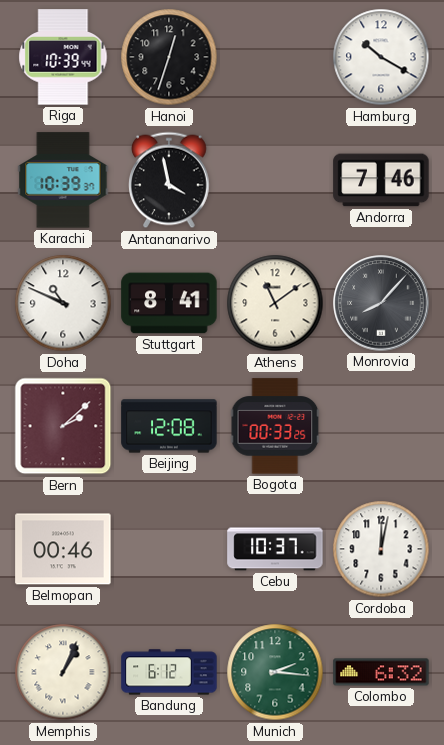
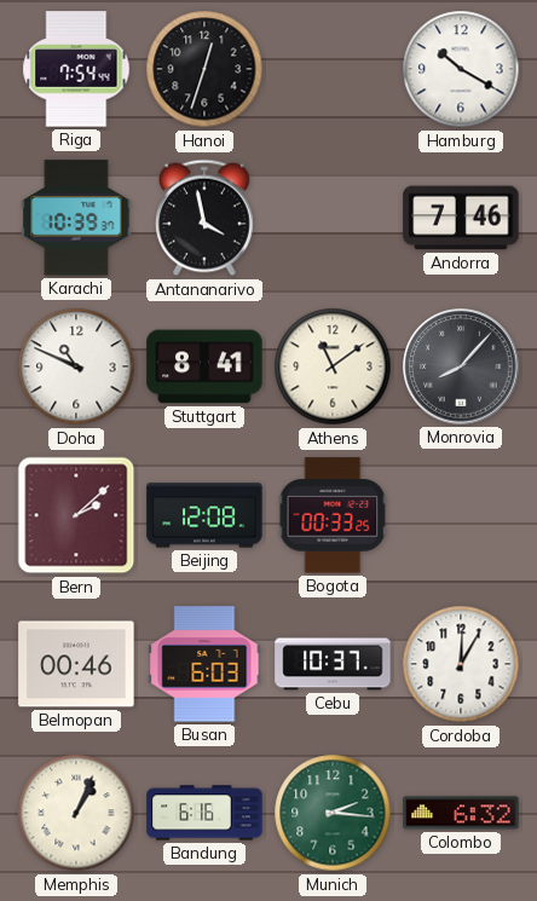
Riga: 10:39 -> 7:54 (76, 69)
Busan: none -> 6:03 (204, 664)
Cordoba: 12:02 -> 12:05 (461, 664)
Bandung: 6:12 -> 6:16 (204, 813)
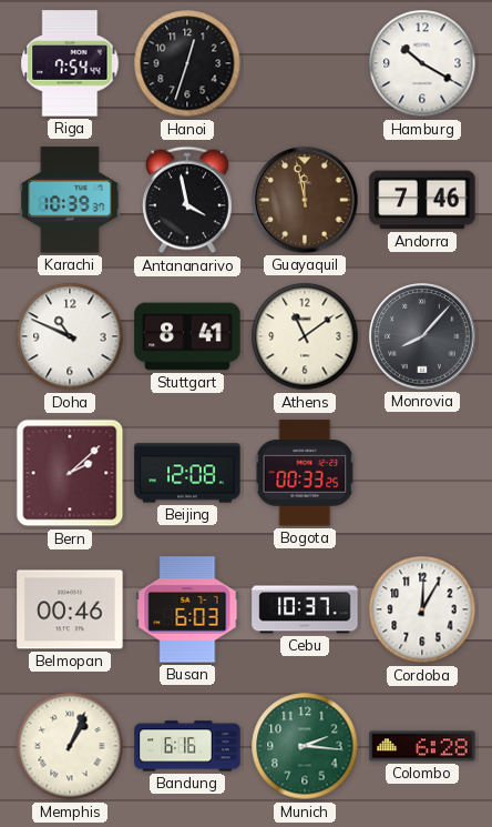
Guayaquil: none -> 11:58 (305, 200)
Colombo: 6:32 -> 6:28 (422, 746)
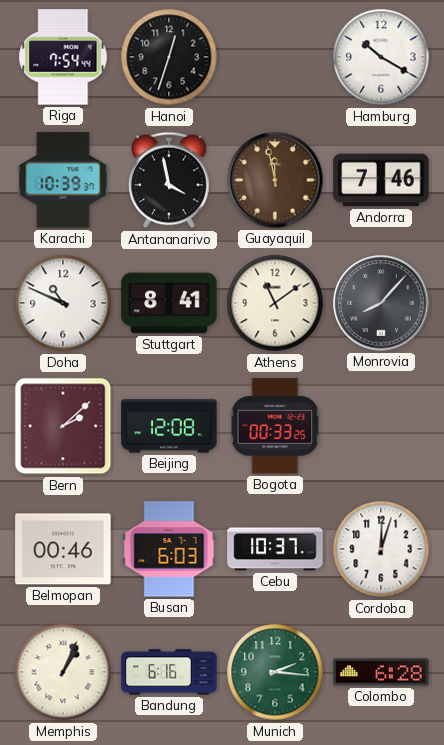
Cordoba: 12:05 -> 12:03 (381, 549)
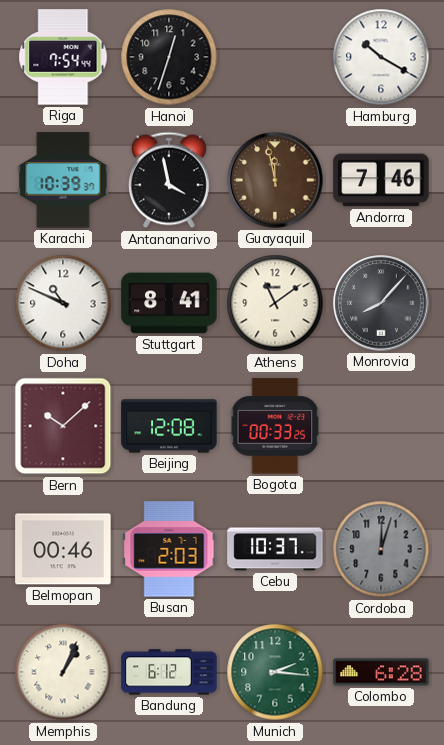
Bern: 2:08 -> 10:08 (63, 426)
Busan: 6:03 -> 2:03 (169, 549)
Cordoba dial: white -> grey (381, 549)
Bandung: 6:16 -> 6:12 (169, 672)
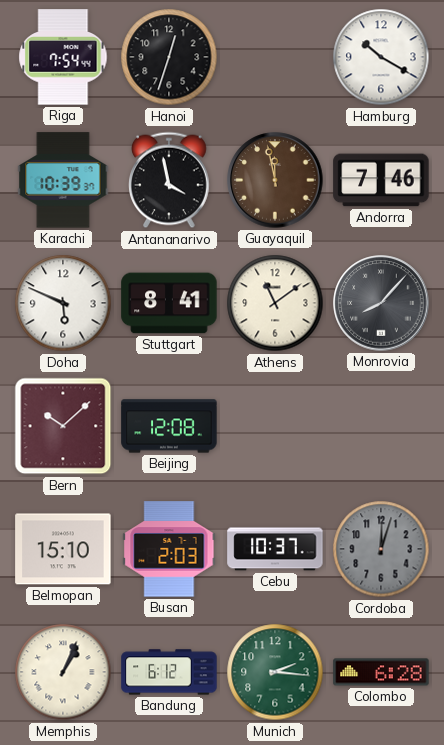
Doha: 10:49 -> 5:49 (63, 303)
Bogota: 00:33 -> none (275, 426)
Belmopan: 00:46 -> 15:10 (63, 549)
